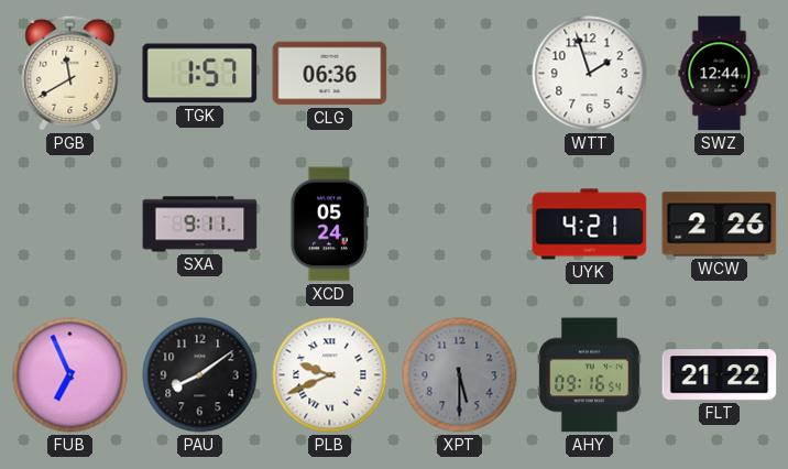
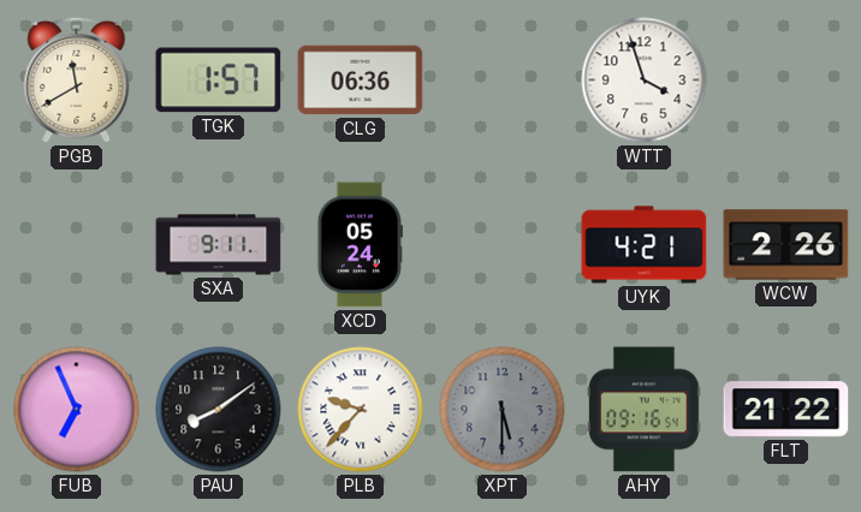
WTT: 1:57 -> 3:57 (645, 81)
SWZ: 12:44 -> none (720, 74)
PLB: 9:41 -> 9:37 (361, 410)
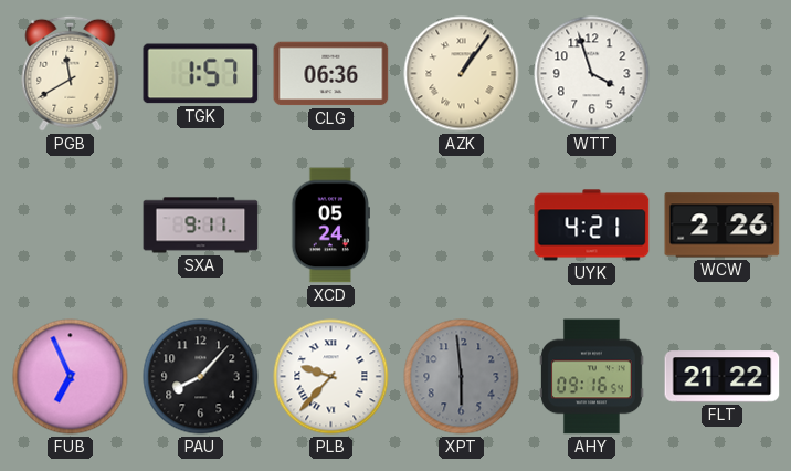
AZK: none -> 1:06 (462, 74)
PAU: 8:09 -> 8:07 (201, 377)
XPT: 5:30 -> 5:59 (462, 377)
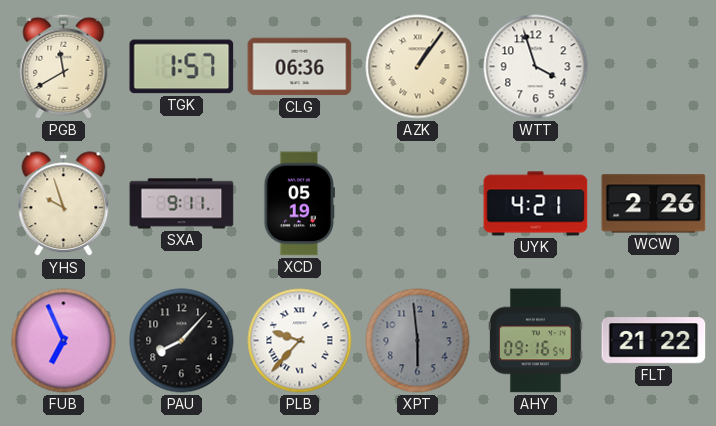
YHS: none -> 9:57 (64, 204)
XCD: 05:24 -> 05:19 (299, 204)
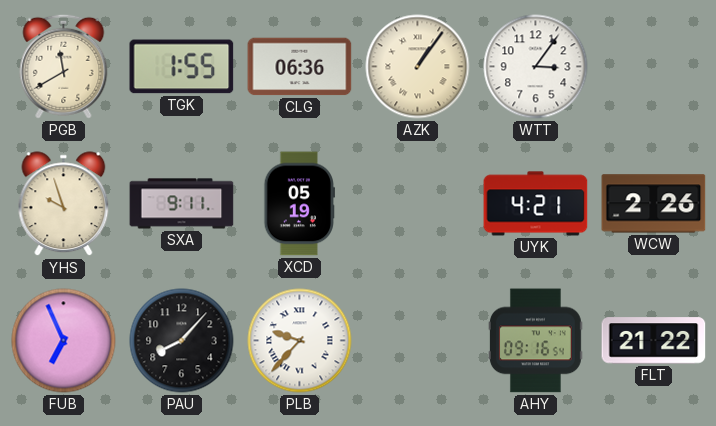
TGK: 1:57 -> 1:55 (182, 67)
WTT: 3:57 -> 3:06 (536, 67)
XPT: 5:59 -> none (418, 341)
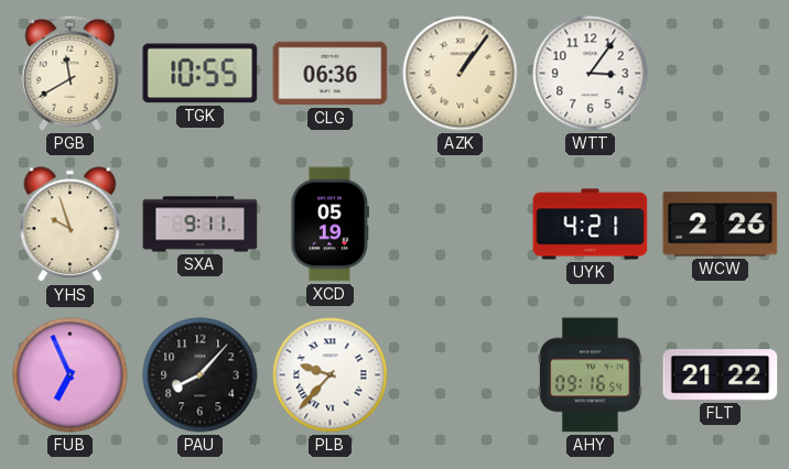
TGK: 1:55 -> 10:55 (201, 74)
